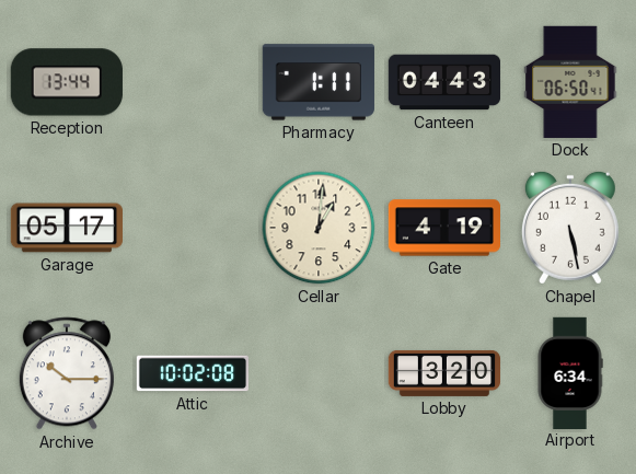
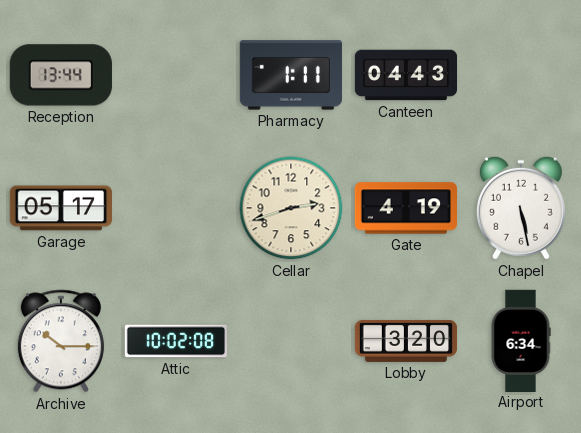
Dock: 06:50 -> none (570, 82)
Cellar: 1:01 -> 2:42 (291, 208)
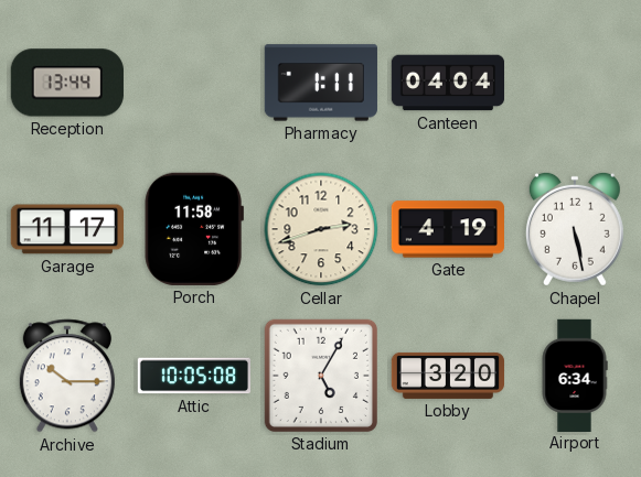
Canteen: 04:43 -> 04:04 (448, 83)
Garage: 05:17 -> 11:17 (66, 229)
Porch: none -> 11:58 (194, 229)
Attic: 10:02 -> 10:05 (193, 376)
Stadium: none -> 5:05 (321, 376)
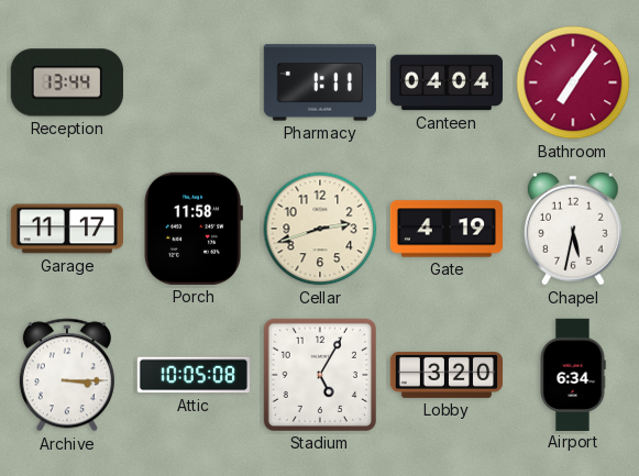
Bathroom: none -> 7:06 (573, 82)
Chapel: 5:28 -> 5:32 (573, 229)
Archive: 10:15 -> 3:15 (67, 375)
